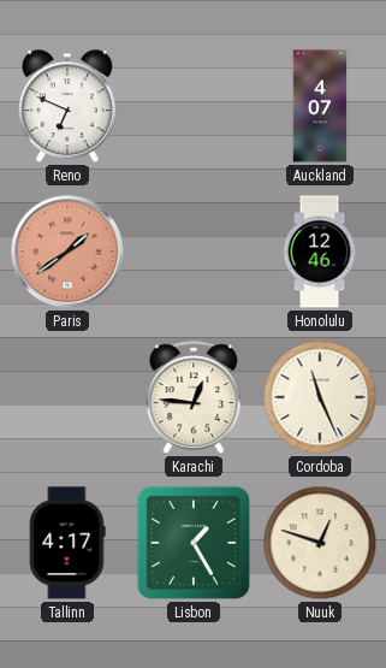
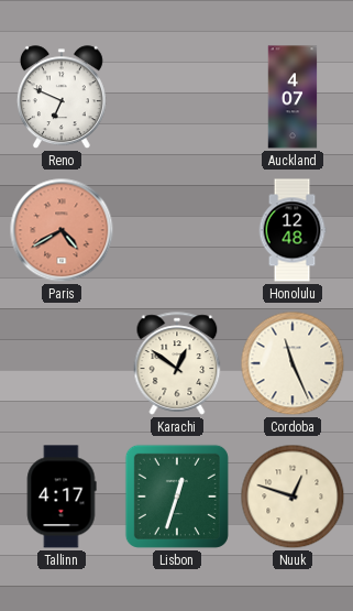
Paris: 1:39 -> 4:40 (62, 230)
Honolulu: 12:46 -> 12:48 (293, 230)
Karachi: 12:46 -> 12:51 (177, 363)
Lisbon: 1:25 -> 12:33 (177, 497)
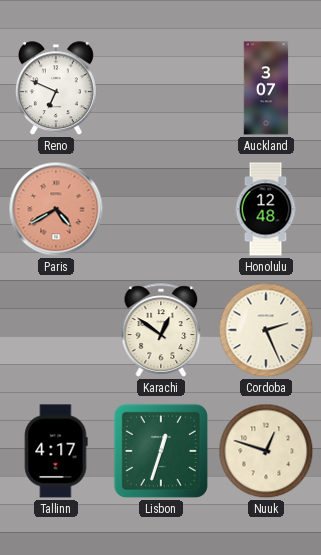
Auckland: 4:07 -> 3:07 (266, 88)
Cordoba: 11:26 -> 2:26 (266, 330)
